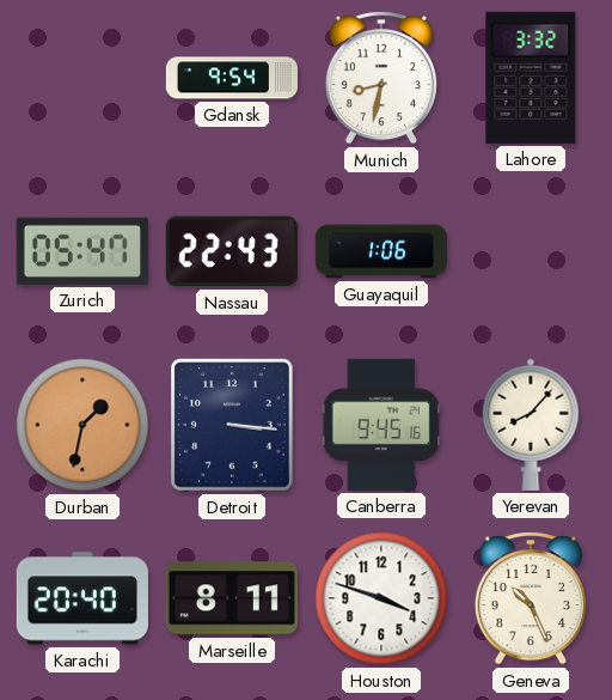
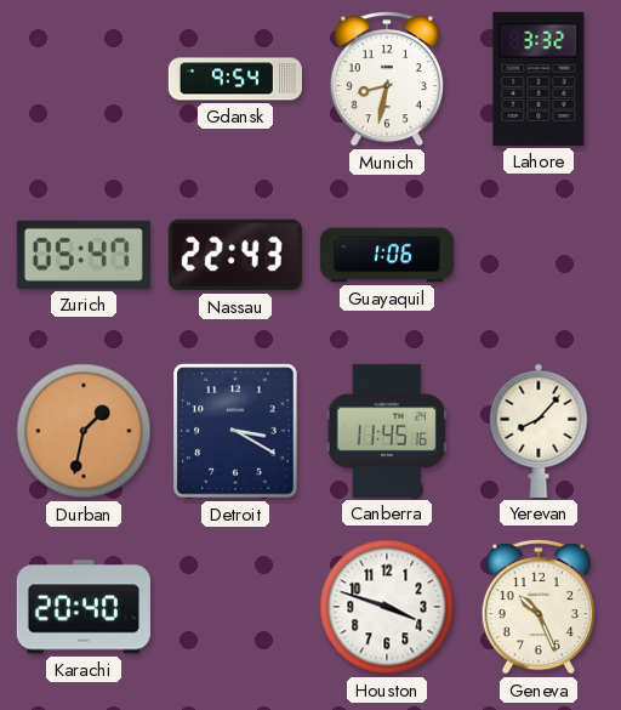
Detroit: 3:16 -> 3:20 (235, 431)
Canberra: 9:45 -> 11:45 (387, 431)
Marseille: 8:11 -> none (232, 598)
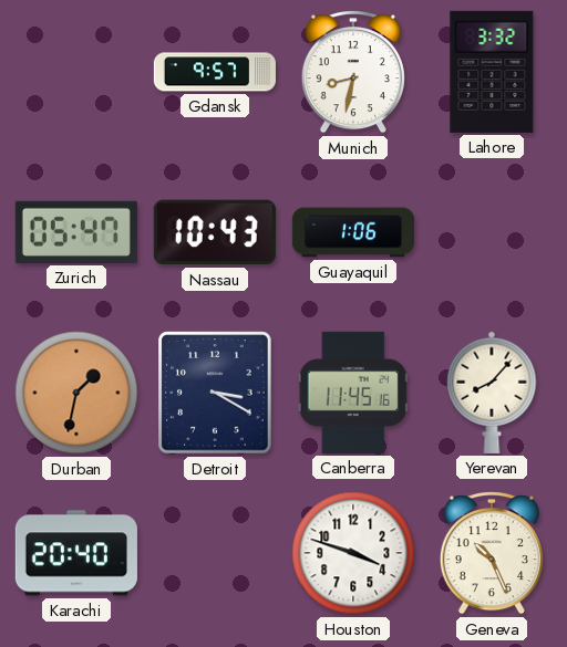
Gdansk: 9:54 -> 9:57 (215, 72)
Nassau: 22:43 -> 10:43 (215, 232)
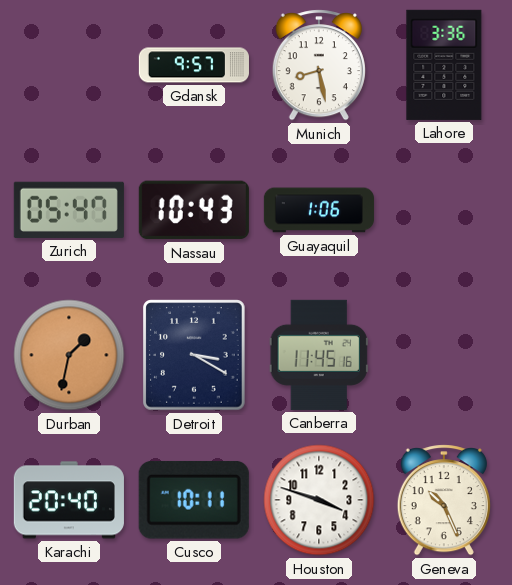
Munich: 8:32 -> 8:28 (319, 65)
Lahore: 3:32 -> 3:36 (444, 65)
Yerevan: 8:07 -> none (492, 393)
Cusco: none -> 10:11 (194, 500)
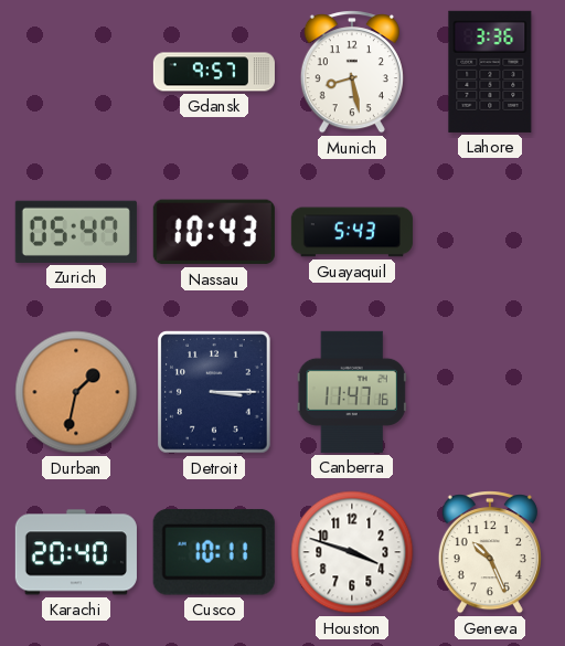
Guayaquil: 1:06 -> 5:43 (352, 232)
Detroit: 3:20 -> 3:15 (214, 392)
Canberra: 11:45 -> 11:47 (352, 392)
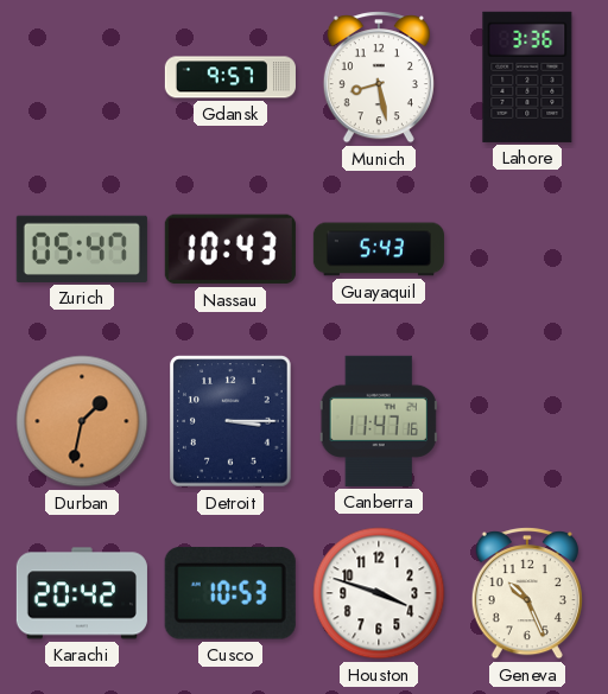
Karachi: 20:40 -> 20:42 (82, 593)
Cusco: 10:11 -> 10:53 (230, 593)
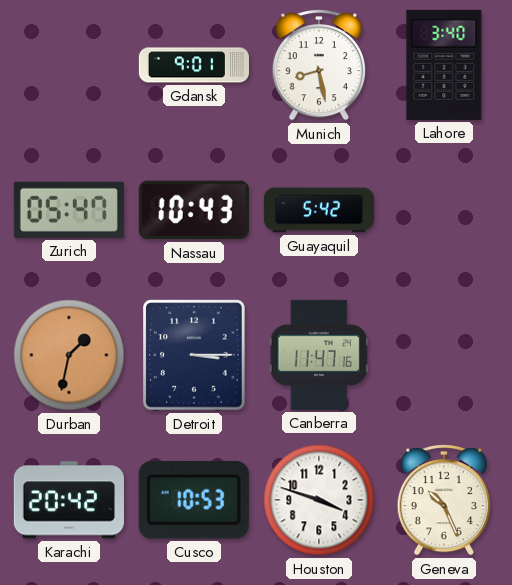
Gdansk: 9:57 -> 9:01 (194, 65)
Lahore: 3:36 -> 3:40 (444, 65)
Guayaquil: 5:43 -> 5:42 (319, 210)
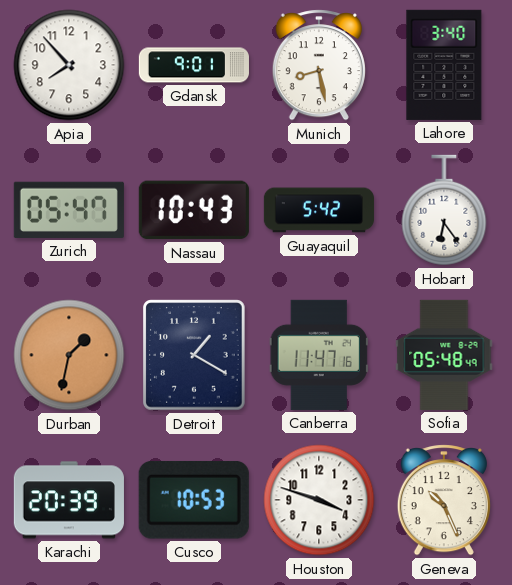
Apia: none -> 7:53 (69, 65)
Hobart: none -> 6:24 (444, 210)
Detroit: 3:15 -> 1:20 (194, 355)
Sofia: none -> 05:48 (444, 355)
Karachi: 20:42 -> 20:39 (69, 500)
